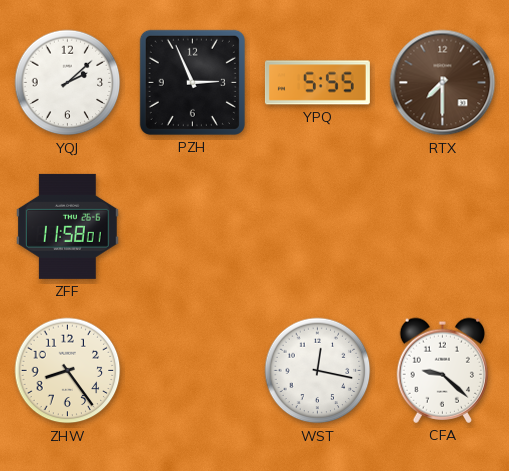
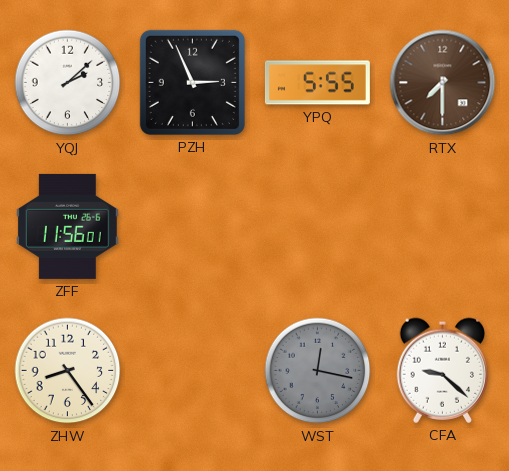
ZFF: 11:58 -> 11:56 (67, 226)
WST dial: white -> grey (318, 371)
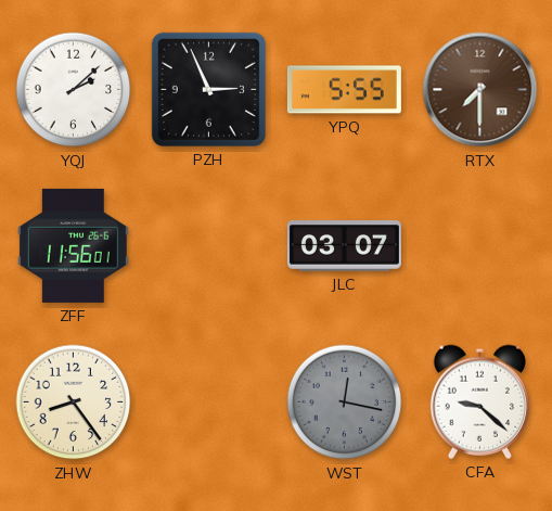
JLC: none -> 03:07 (344, 246)
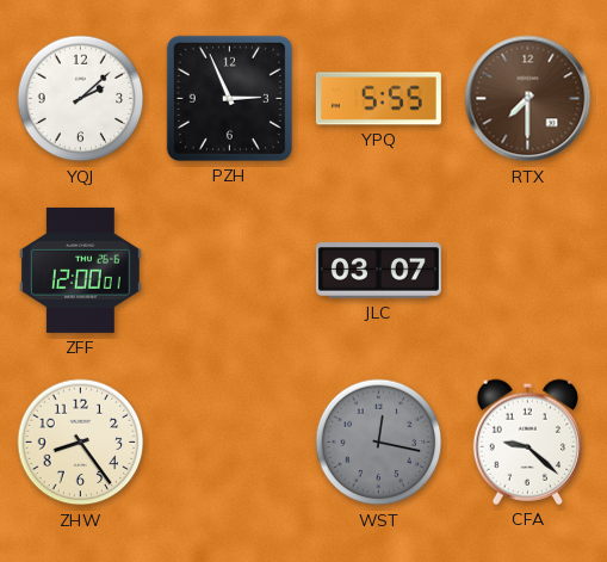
ZFF: 11:56 -> 12:00 (80, 270)
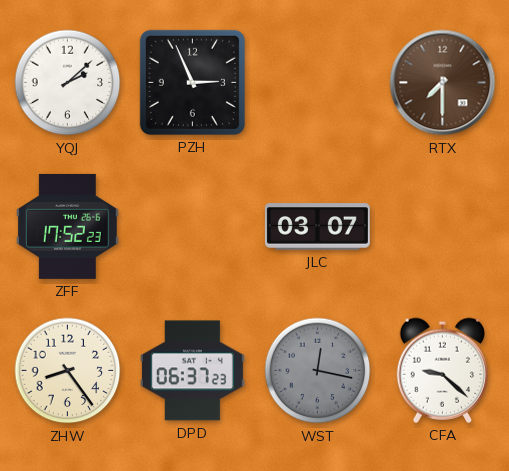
YPQ: 5:55 -> none (378, 99)
ZFF: 12:00 -> 17:52 (67, 226)
DPD: none -> 06:37 (192, 371)
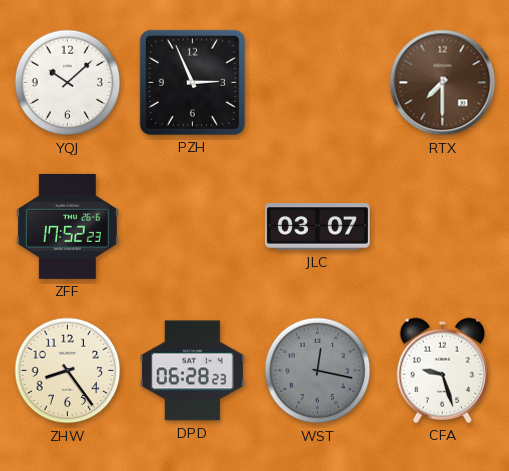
YQJ: 2:08 -> 10:08 (68, 83)
DPD: 06:37 -> 06:28 (192, 371)
CFA: 9:22 -> 9:27 (442, 370)
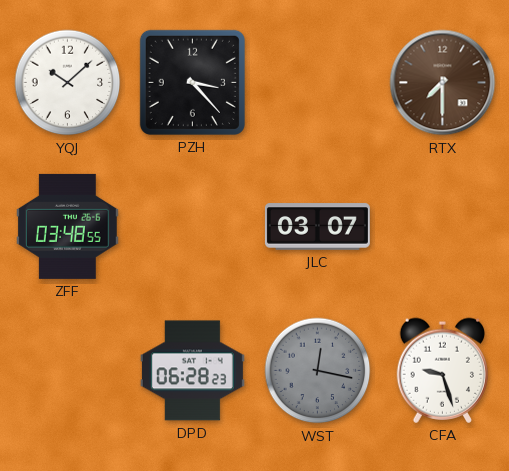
PZH: 2:56 -> 3:23 (192, 82)
ZFF: 17:52 -> 03:48 (67, 226)
ZHW: 8:24 -> none (68, 371)
